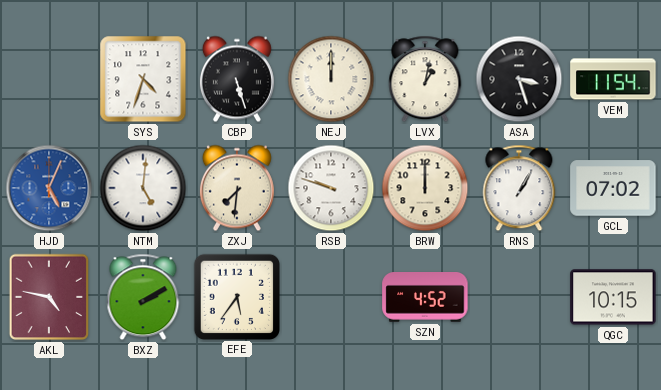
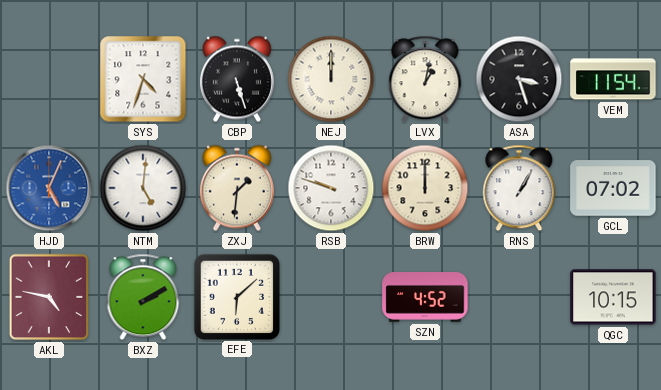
ZXJ: 7:31 -> 1:31 (237, 188)
EFE: 5:36 -> 6:08 (236, 296)
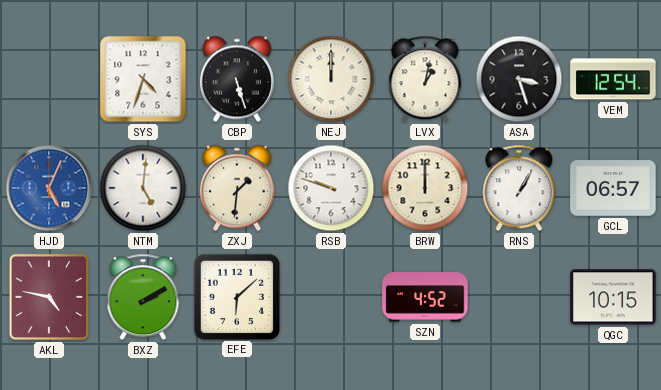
VEM: 11:54 -> 12:54 (613, 79)
GCL: 07:02 -> 06:57 (613, 188)
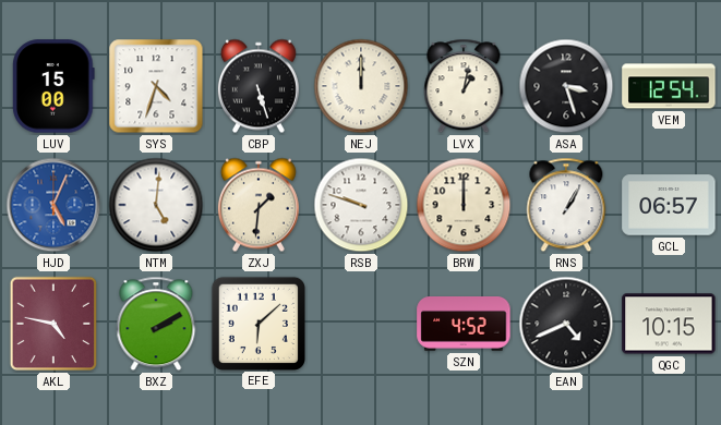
LUV: none -> 15:00 (53, 86)
EAN: none -> 4:41 (566, 324)
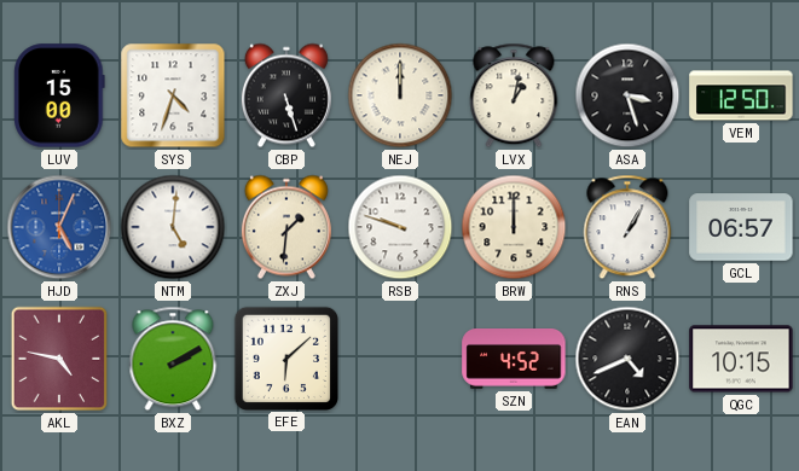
VEM: 12:54 -> 12:50 (741, 95)
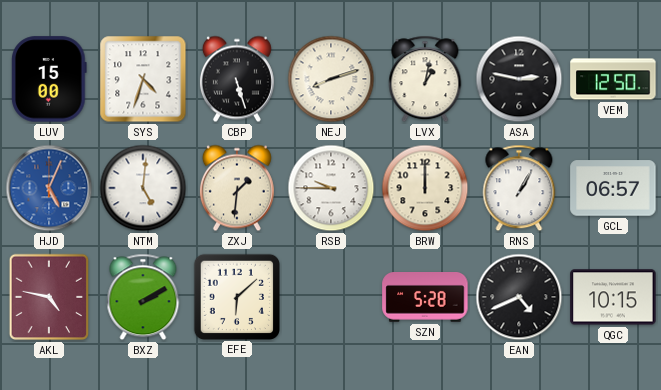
NEJ: 12:00 -> 8:12 (331, 79)
ASA: 3:27 -> 2:47 (519, 79)
RSB: 9:48 -> 9:45 (331, 188)
SZN: 4:52 -> 5:28 (425, 298)
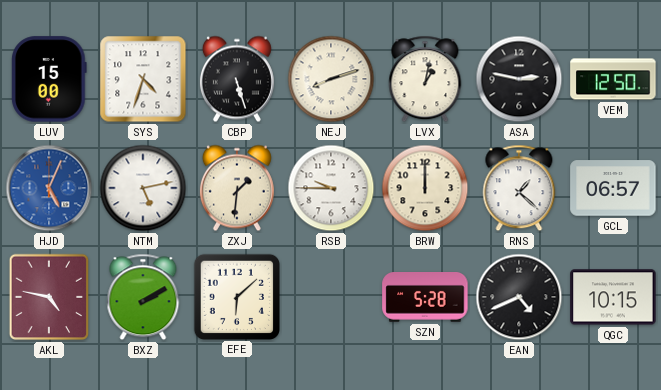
NTM: 5:01 -> 5:13 (143, 188)
RNS: 1:05 -> 1:22 (519, 188)
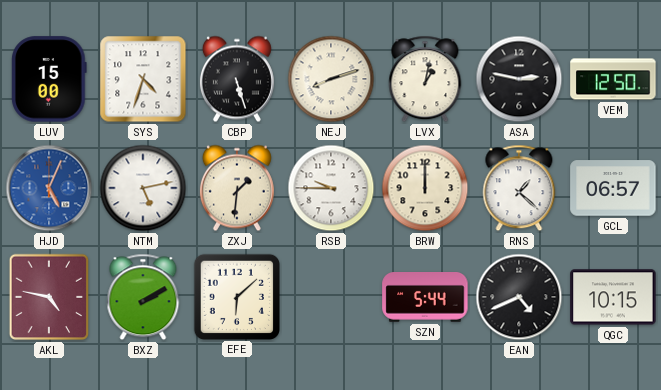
SZN: 5:28 -> 5:44 (425, 298)
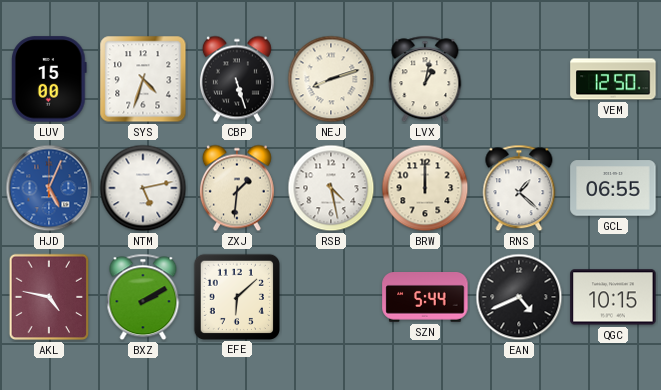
ASA: 2:47 -> none (519, 79)
RSB: 9:45 -> 4:28 (331, 188)
GCL: 06:57 -> 06:55 (613, 188)
